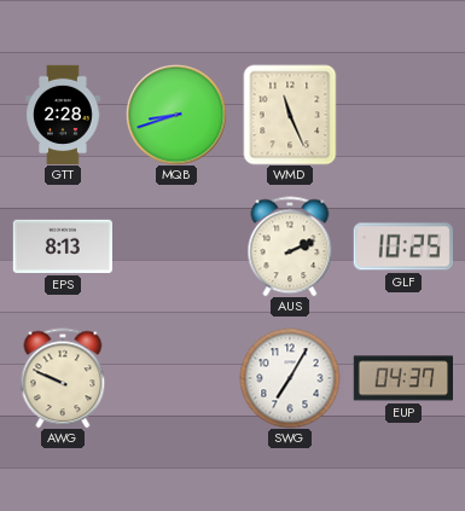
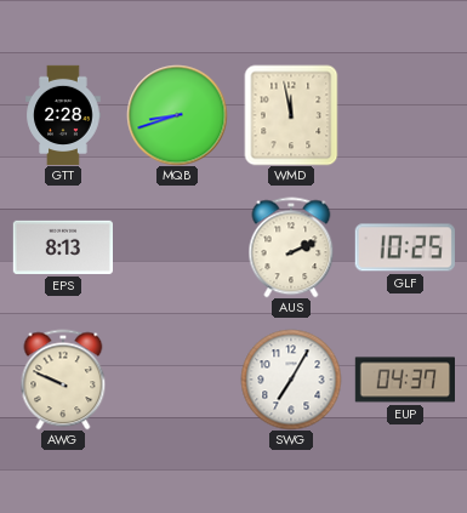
WMD: 11:26 -> 11:58 (291, 115)
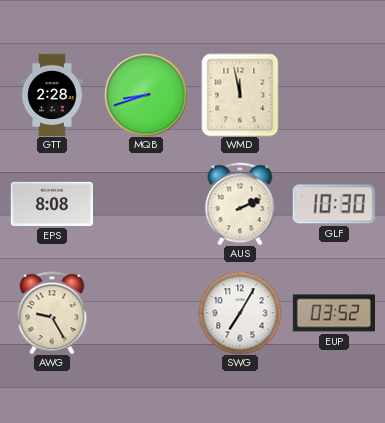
EPS: 8:13 -> 8:08 (51, 204)
GLF: 10:25 -> 10:30 (334, 204)
AWG: 9:49 -> 9:25 (52, 313)
EUP: 04:37 -> 03:52 (333, 313)
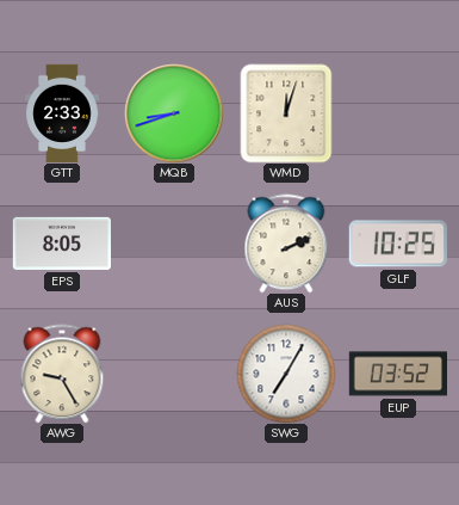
GTT: 2:28 -> 2:33 (62, 113)
WMD: 11:58 -> 12:03 (286, 113)
EPS: 8:08 -> 8:05 (61, 244)
GLF: 10:30 -> 10:25 (398, 244)
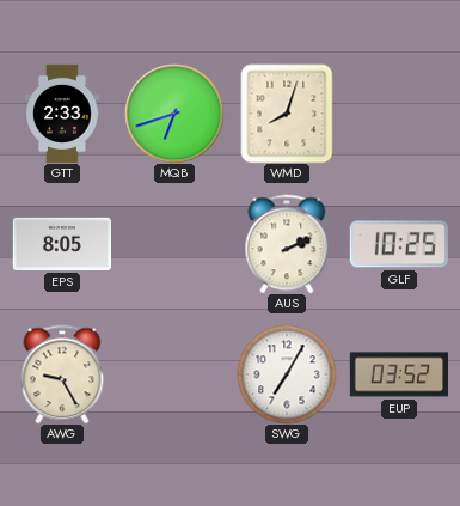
MQB: 8:42 -> 6:42 (174, 114)
WMD: 12:03 -> 8:03 (287, 114)
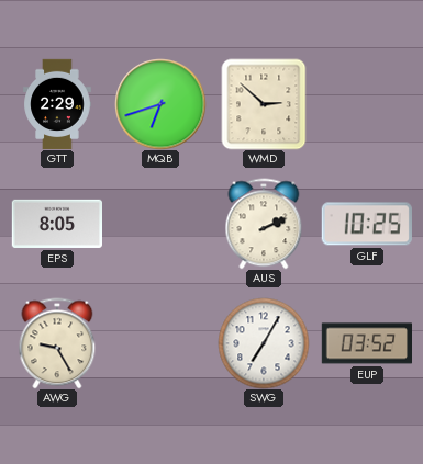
GTT: 2:33 -> 2:29 (57, 104)
WMD: 8:03 -> 2:52 (264, 104)
